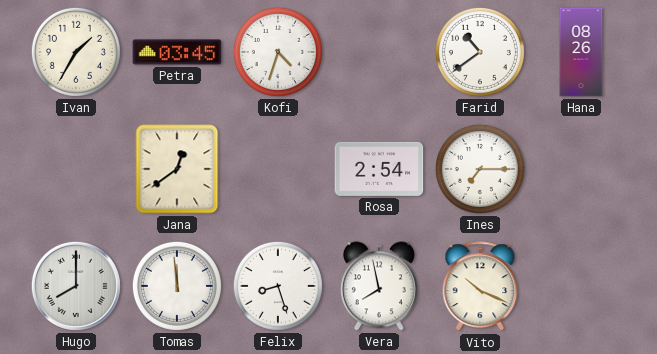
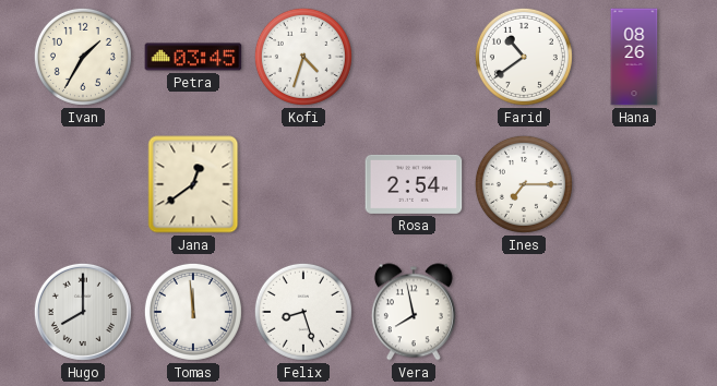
Vito: 10:19 -> none (480, 287)
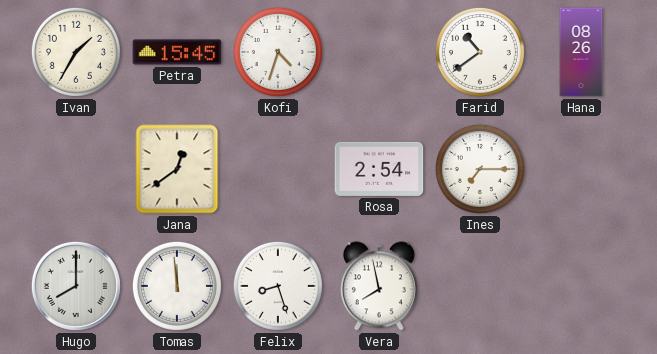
Petra: 03:45 -> 15:45 (177, 52)
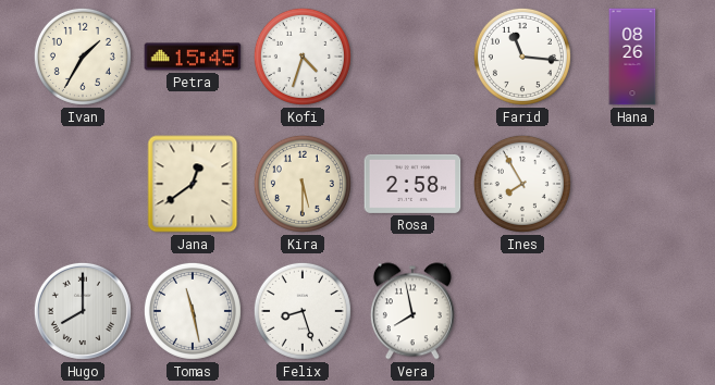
Farid: 10:39 -> 11:16 (522, 57)
Kira: none -> 5:30 (303, 184)
Rosa: 2:54 -> 2:58 (412, 184)
Ines: 7:15 -> 7:55 (522, 184)
Tomas: 11:59 -> 11:28 (193, 311)
